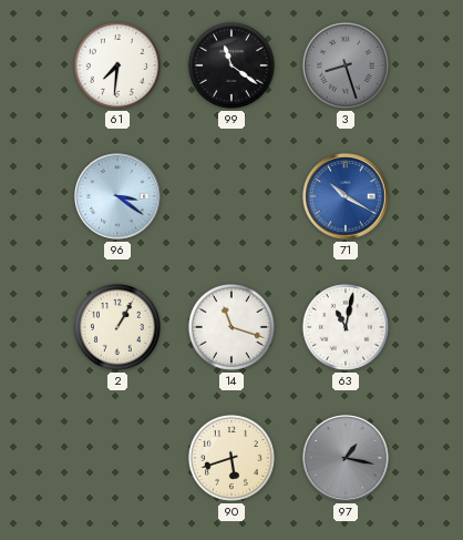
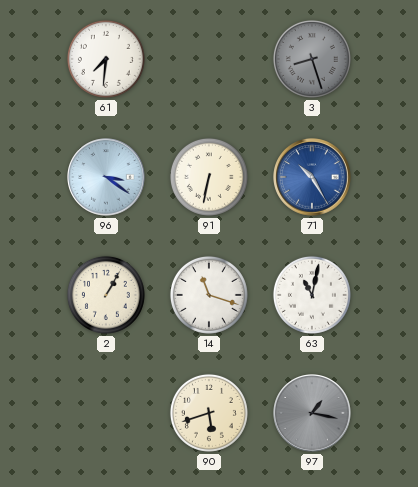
99: 11:21 -> none (231, 65)
91: none -> 6:32 (209, 177)
71: 10:20 -> 10:25 (312, 177)
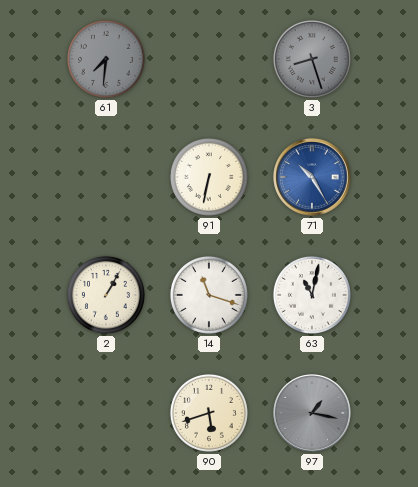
61 dial: white -> grey (106, 59)
96: 3:21 -> none (106, 177)
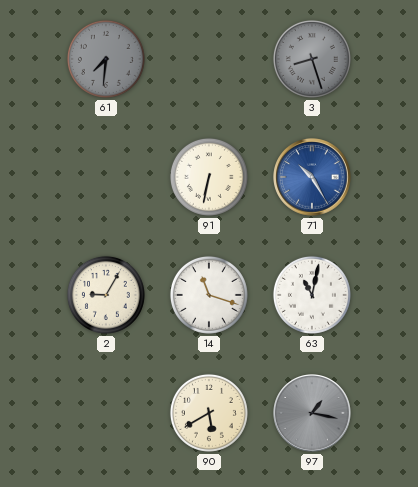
2: 1:05 -> 9:05 (106, 295)
90: 5:42 -> 5:40 (209, 413)
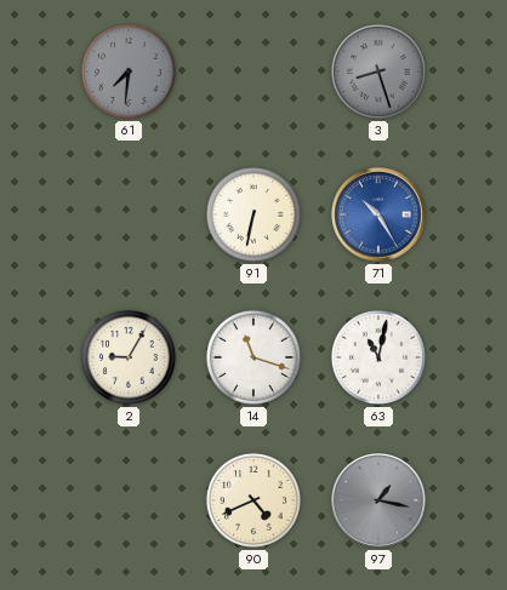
90: 5:40 -> 4:41 (253, 500)
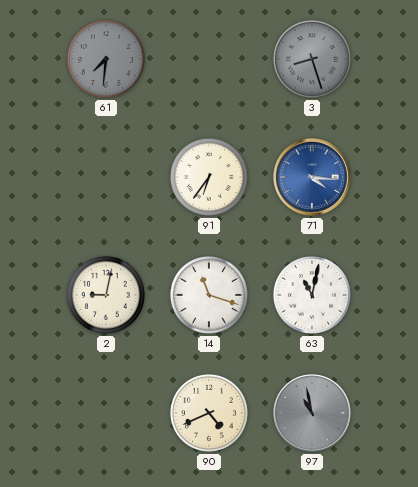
91: 6:32 -> 6:36 (209, 177)
71: 10:25 -> 4:16 (312, 177)
2: 9:05 -> 9:02 (106, 295)
97: 1:17 -> 10:58 (312, 413)
